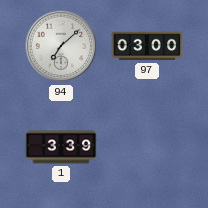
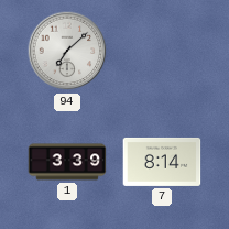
97: 03:00 -> none (147, 46)
7: none -> 8:14 (162, 162)
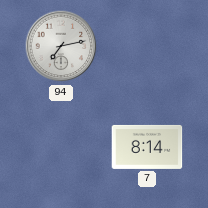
94: 7:08 -> 7:13 (61, 46)
1: 3:39 -> none (67, 162)
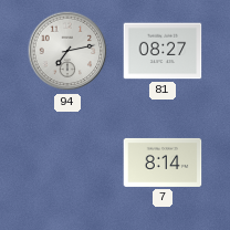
81: none -> 08:27 (163, 51)
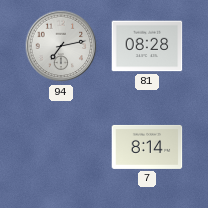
81: 08:27 -> 08:28 (147, 46)
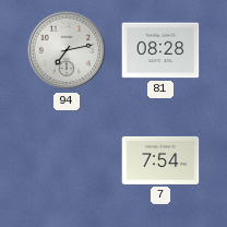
7: 8:14 -> 7:54 (160, 160)
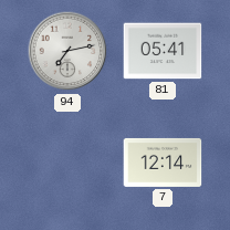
81: 08:28 -> 05:41 (163, 51)
7: 7:54 -> 12:14 (163, 163)
